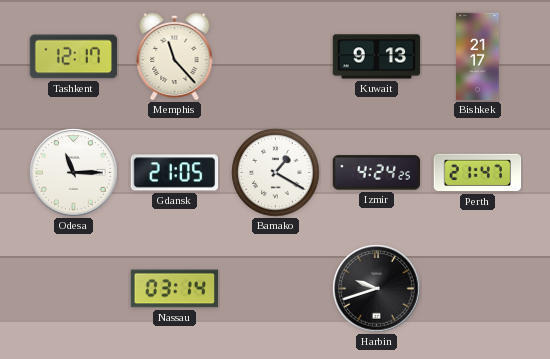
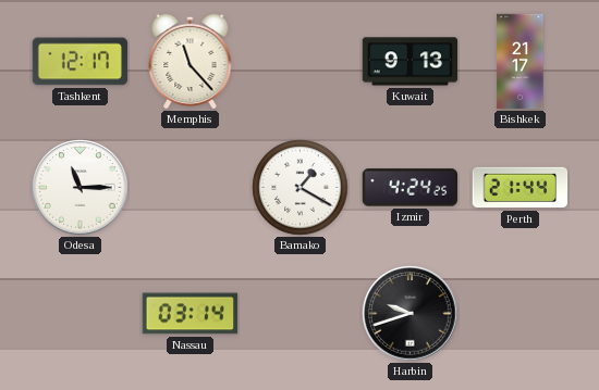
Gdansk: 21:05 -> none (175, 173)
Perth: 21:47 -> 21:44 (521, 188)
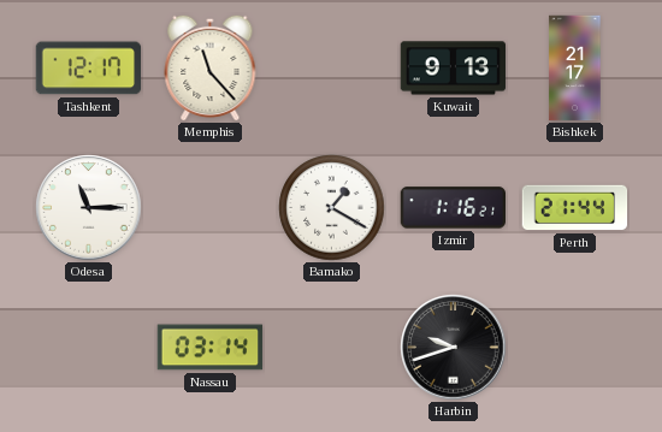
Izmir: 4:24 -> 1:16 (454, 208)
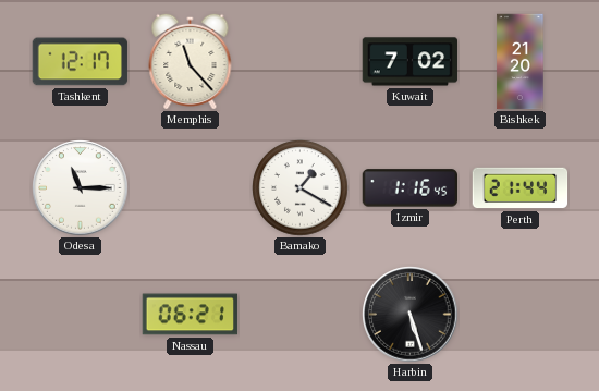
Kuwait: 9:13 -> 7:02 (411, 62)
Bishkek: 21:17 -> 21:20 (521, 62)
Izmir: 1:16:21 -> 1:16:45 (411, 188)
Nassau: 03:14 -> 06:21 (191, 315)
Harbin: 9:42 -> 5:27 (411, 315)
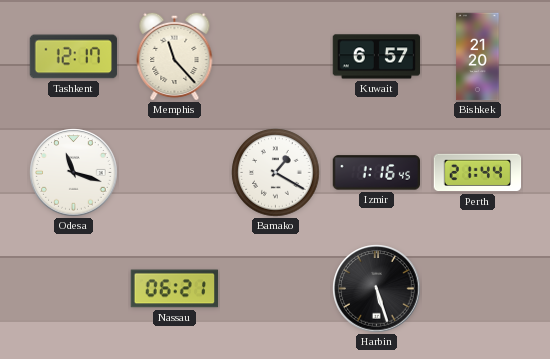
Kuwait: 7:02 -> 6:57 (377, 57)
Odesa: 11:15 -> 11:18 (74, 173)
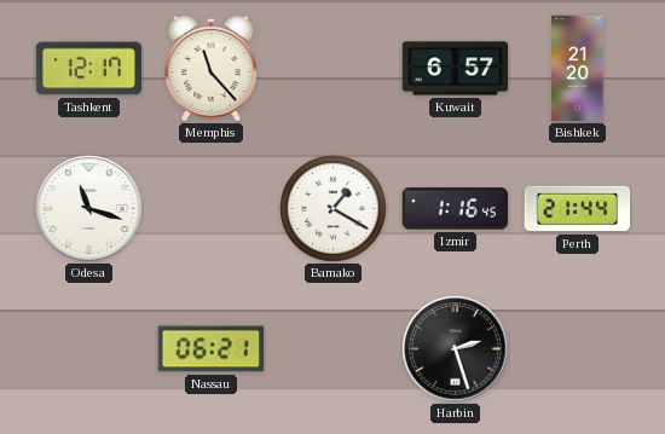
Harbin: 5:27 -> 2:27 (456, 349)
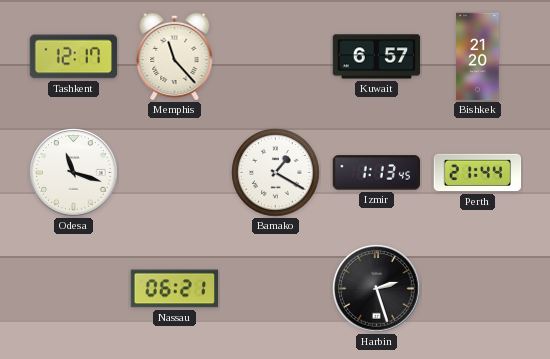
Izmir: 1:16 -> 1:13 (377, 173)
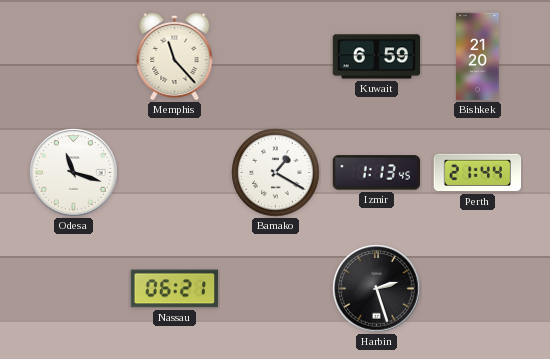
Tashkent: 12:17 -> none (74, 57)
Kuwait: 6:57 -> 6:59 (377, 57)
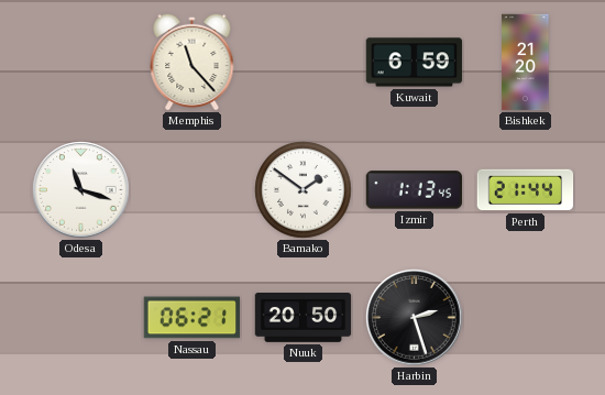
Bamako: 1:20 -> 1:51 (304, 190)
Nuuk: none -> 20:50 (304, 318)
